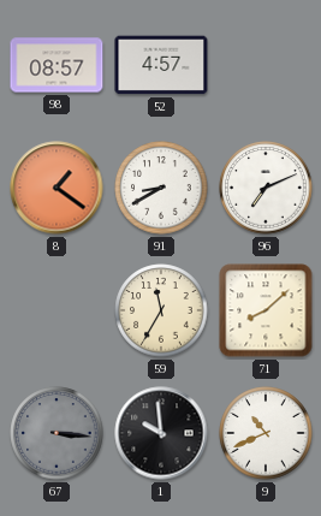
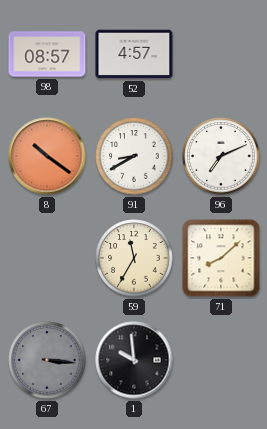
8: 1:21 -> 10:21 (47, 156)
9: 10:41 -> none (266, 433)
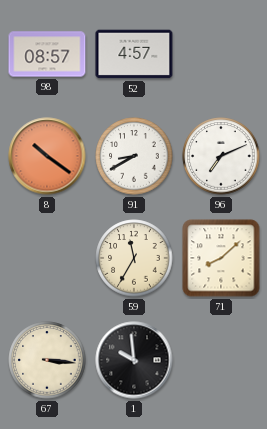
67 dial: grey -> cream (47, 360)
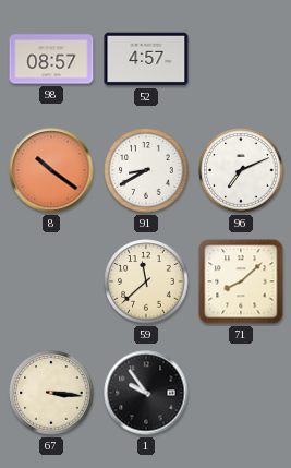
59: 11:35 -> 11:38 (146, 281)
1: 9:59 -> 9:54 (146, 393)
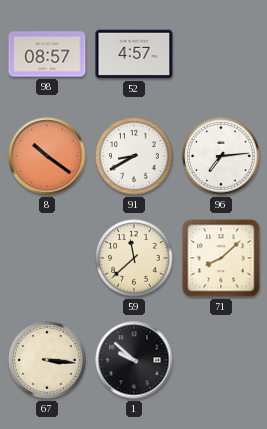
96: 7:11 -> 7:14 (221, 156)
1: 9:54 -> 9:52 (134, 360)
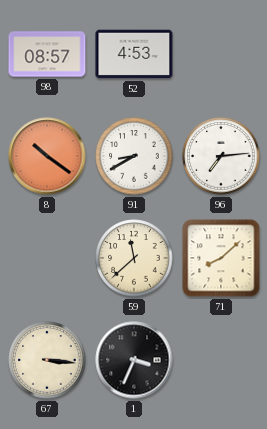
52: 4:57 -> 4:53 (134, 54)
1: 9:52 -> 3:34 (134, 360)
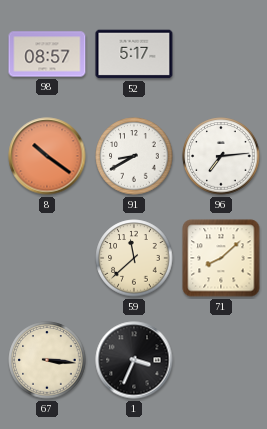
52: 4:53 -> 5:17 (134, 54)
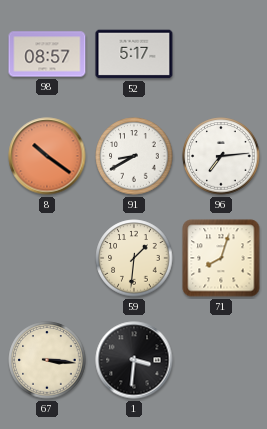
59: 11:38 -> 1:31 (134, 258)
71: 8:08 -> 8:03 (221, 258)
1: 3:34 -> 3:31 (134, 360)
